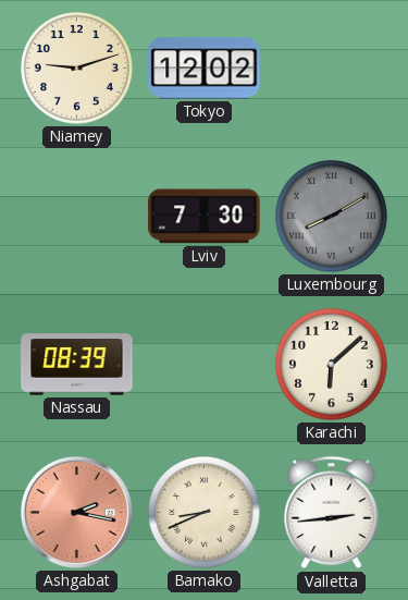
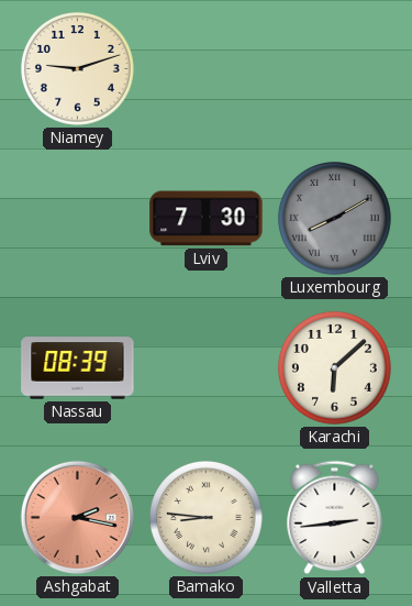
Tokyo: 12:02 -> none (205, 69)
Bamako: 8:41 -> 8:46 (205, 517)
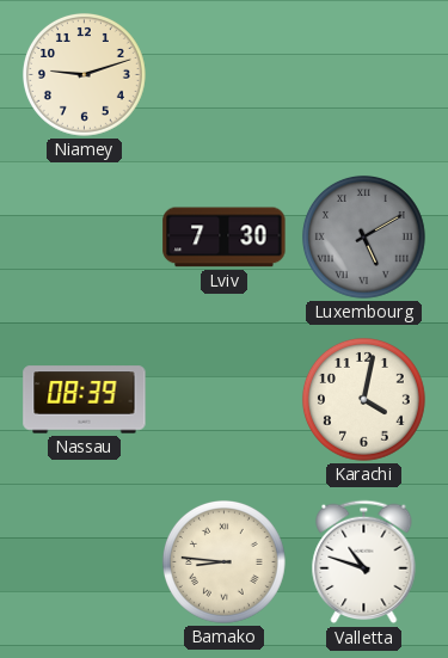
Luxembourg: 8:10 -> 5:10 (363, 236)
Karachi: 6:08 -> 4:02 (363, 399)
Ashgabat: 2:17 -> none (77, 517)
Valletta: 2:44 -> 10:48 (364, 562)
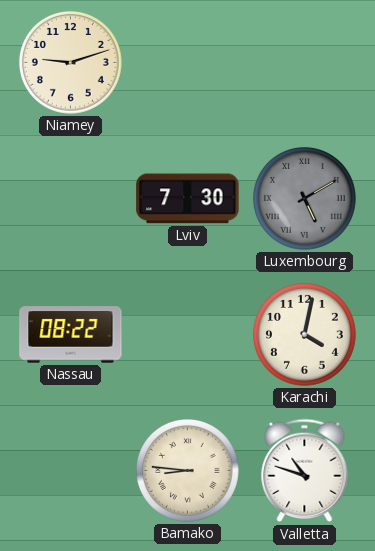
Nassau: 08:39 -> 08:22 (71, 335)
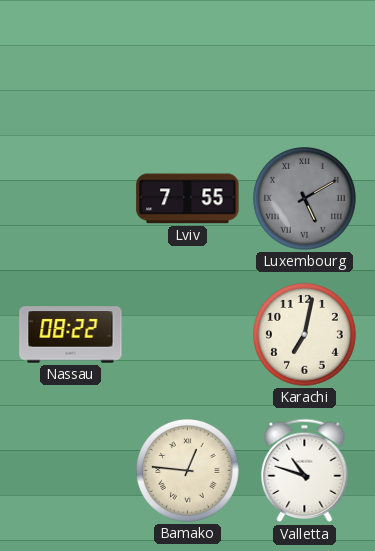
Niamey: 9:12 -> none (70, 62)
Lviv: 7:30 -> 7:55 (188, 199)
Karachi: 4:02 -> 7:02 (304, 334)
Bamako: 8:46 -> 12:46 (187, 470)
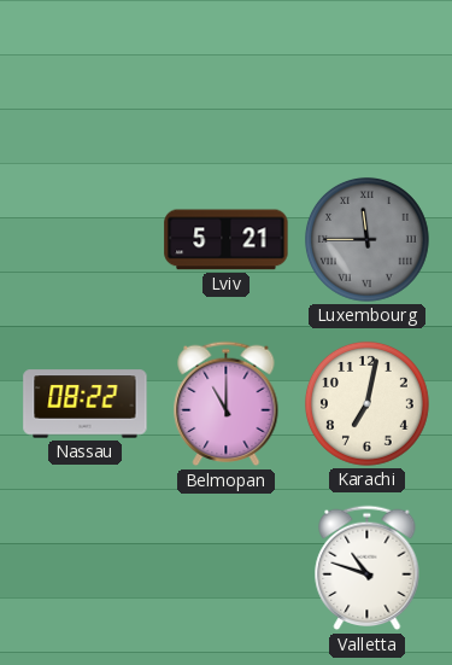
Lviv: 7:55 -> 5:21 (227, 240)
Luxembourg: 5:10 -> 11:45 (366, 239)
Belmopan: none -> 11:00 (227, 404)
Bamako: 12:46 -> none (187, 470)
